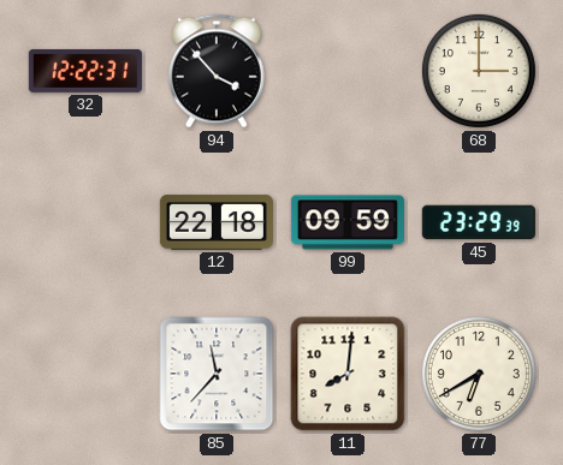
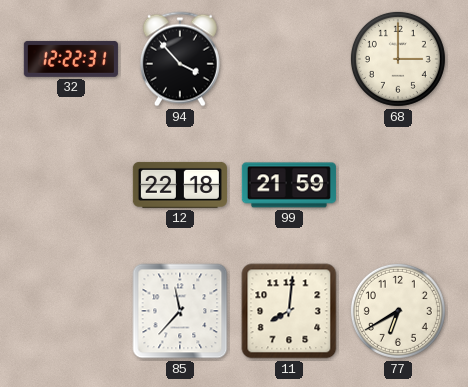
99: 09:59 -> 21:59 (289, 185)
45: 23:29 -> none (479, 222)
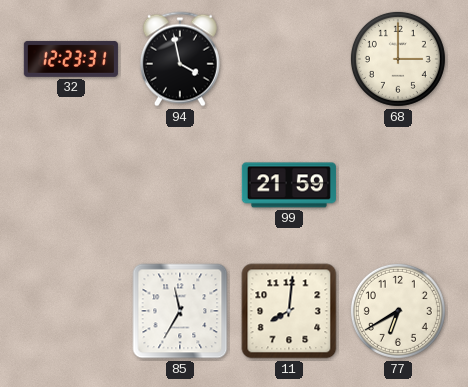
32: 12:22 -> 12:23 (71, 59)
94: 3:53 -> 3:58 (180, 59)
12: 22:18 -> none (180, 185)
85: 11:37 -> 11:35 (180, 311)
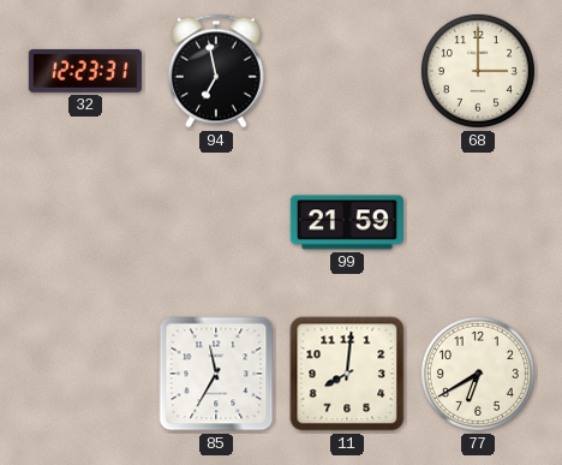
94: 3:58 -> 6:58 (216, 71)
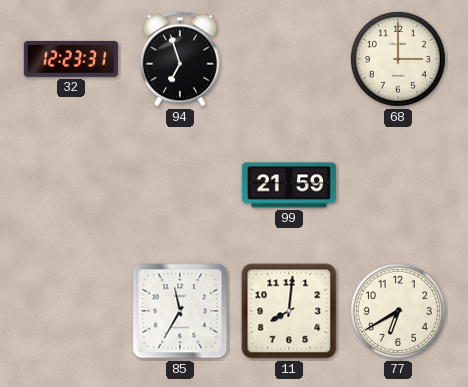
94: 6:58 -> 6:57 (180, 59)
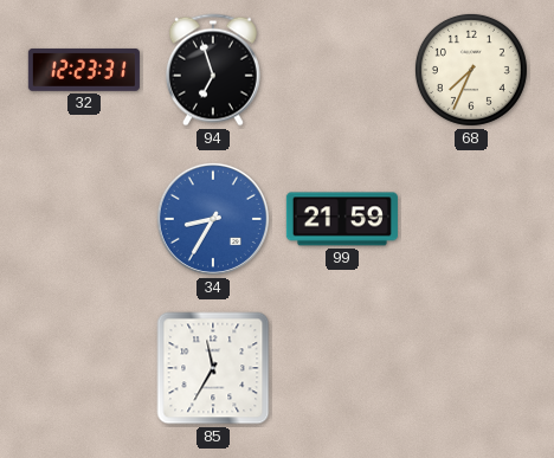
68: 3:00 -> 7:34 (471, 70)
34: none -> 8:35 (213, 219)
11: 8:01 -> none (289, 311)
77: 6:40 -> none (398, 311)
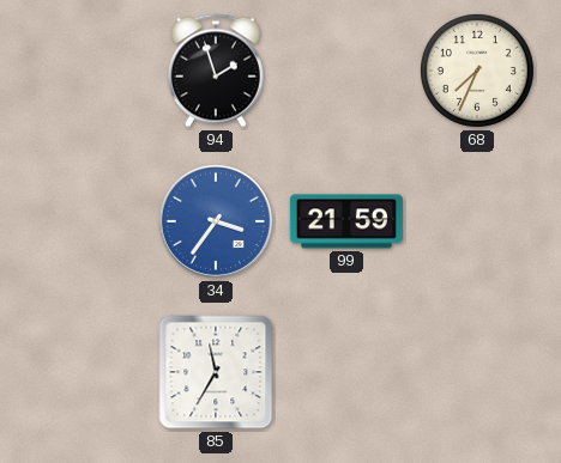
32: 12:23 -> none (84, 70)
94: 6:57 -> 1:57 (216, 71)
34: 8:35 -> 3:36 (216, 221)
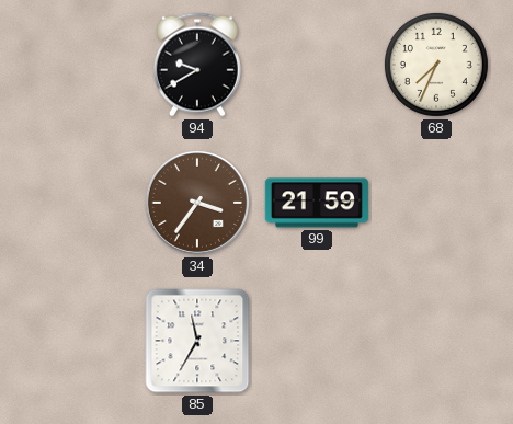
94: 1:57 -> 9:40 (197, 65)
34 dial: blue -> brown (197, 203)
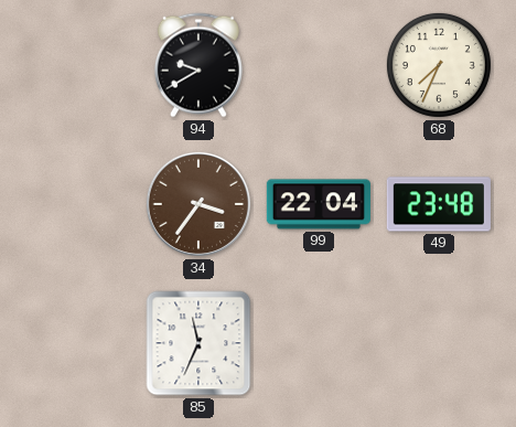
99: 21:59 -> 22:04 (319, 204)
49: none -> 23:48 (439, 204)
85: 11:35 -> 11:34 (198, 343)
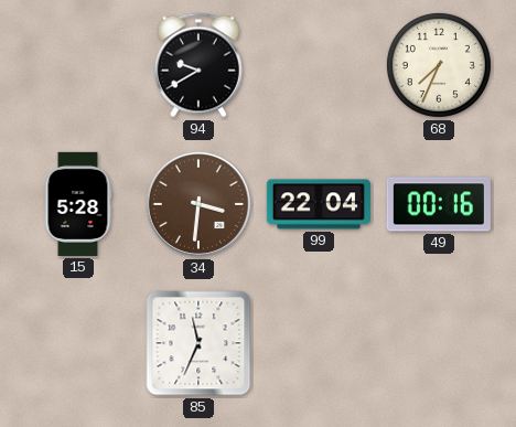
15: none -> 5:28 (78, 204)
34: 3:36 -> 3:31 (198, 204)
49: 23:48 -> 00:16 (439, 204)
